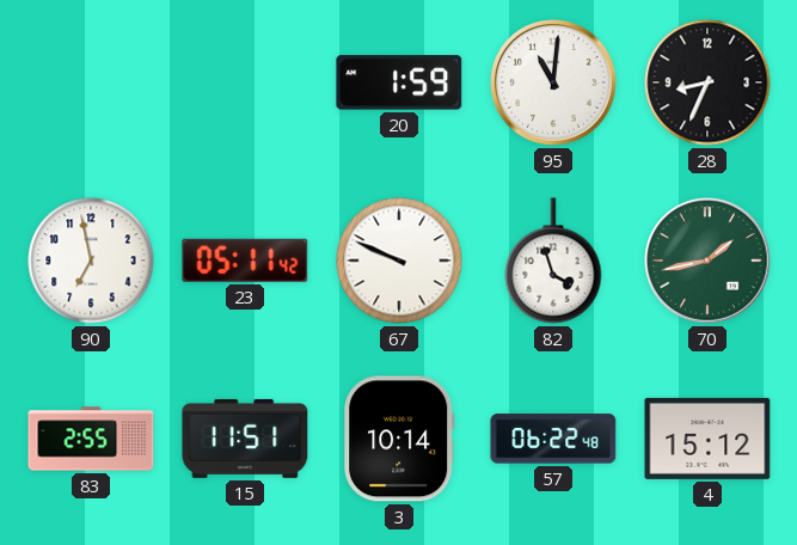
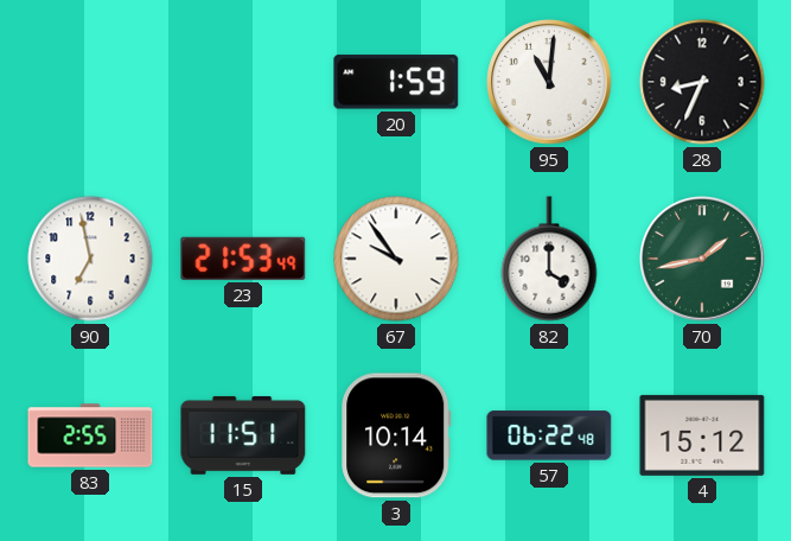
23: 05:11 -> 21:53 (243, 259)
67: 9:49 -> 9:54 (396, 259)
82: 3:57 -> 4:00 (549, 259)
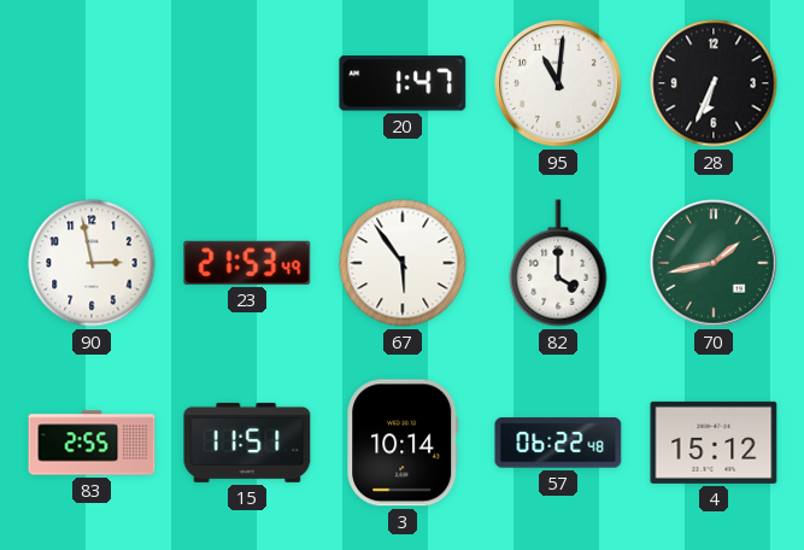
20: 1:59 -> 1:47 (403, 83)
28: 8:34 -> 6:34 (714, 83)
90: 6:58 -> 2:58 (92, 263)
67: 9:54 -> 5:54 (403, 263)
